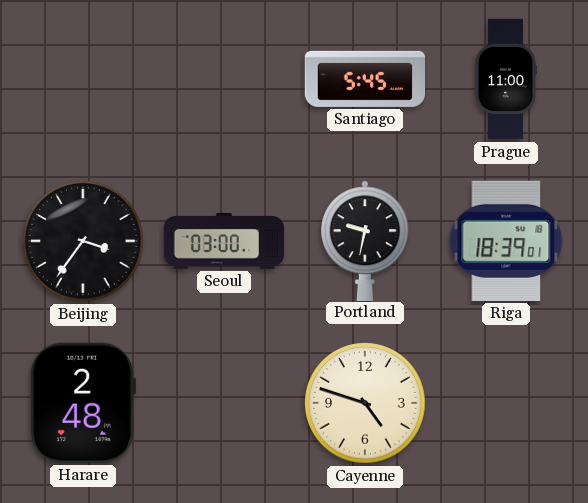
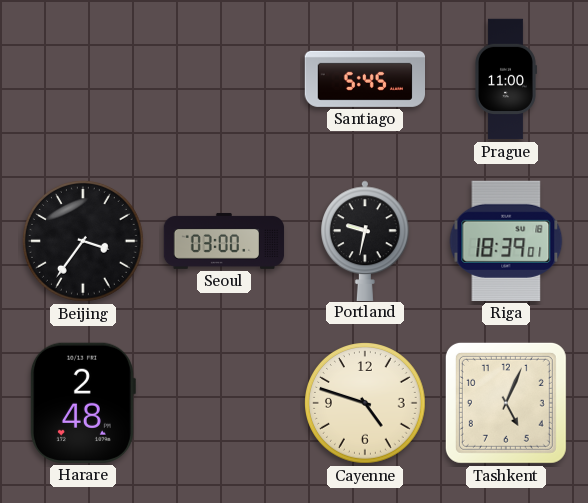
Tashkent: none -> 5:04 (506, 403)
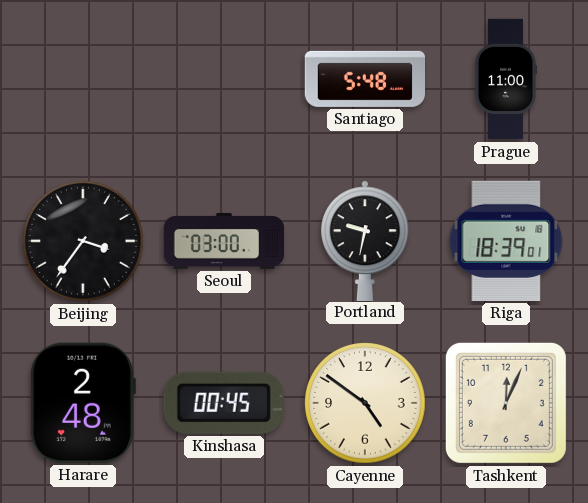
Santiago: 5:45 -> 5:48 (364, 79)
Kinshasa: none -> 00:45 (224, 403)
Cayenne: 4:48 -> 4:51 (366, 404)
Tashkent: 5:04 -> 12:04 (506, 403)
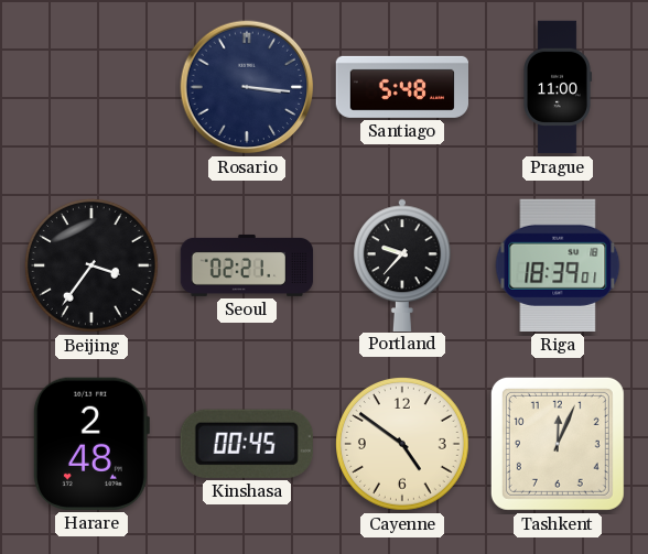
Rosario: none -> 3:16 (247, 87)
Seoul: 03:00 -> 02:21 (247, 265)
Portland: 9:32 -> 9:37 (403, 264)
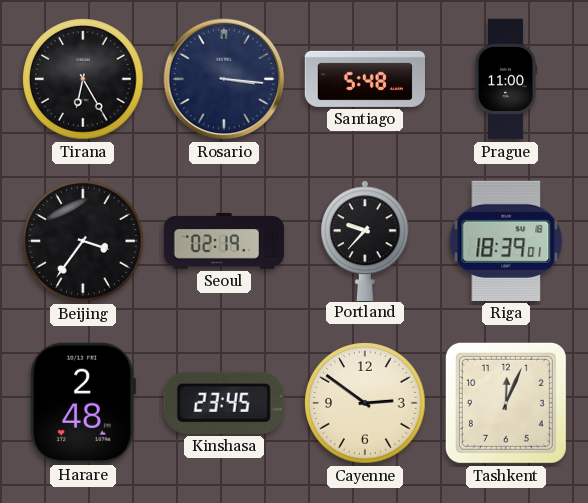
Tirana: none -> 6:25 (84, 80)
Seoul: 02:21 -> 02:19 (224, 241)
Kinshasa: 00:45 -> 23:45 (224, 403)
Cayenne: 4:51 -> 2:51 (366, 404)
